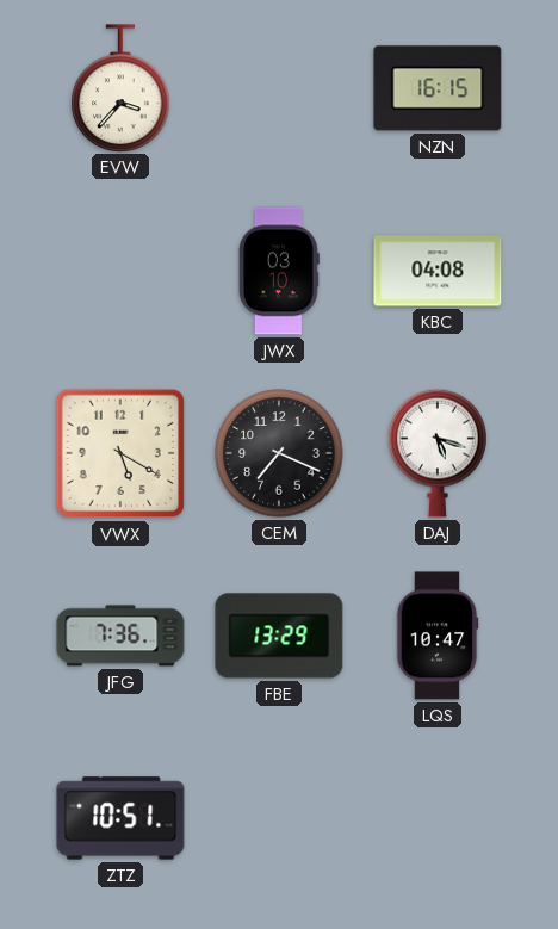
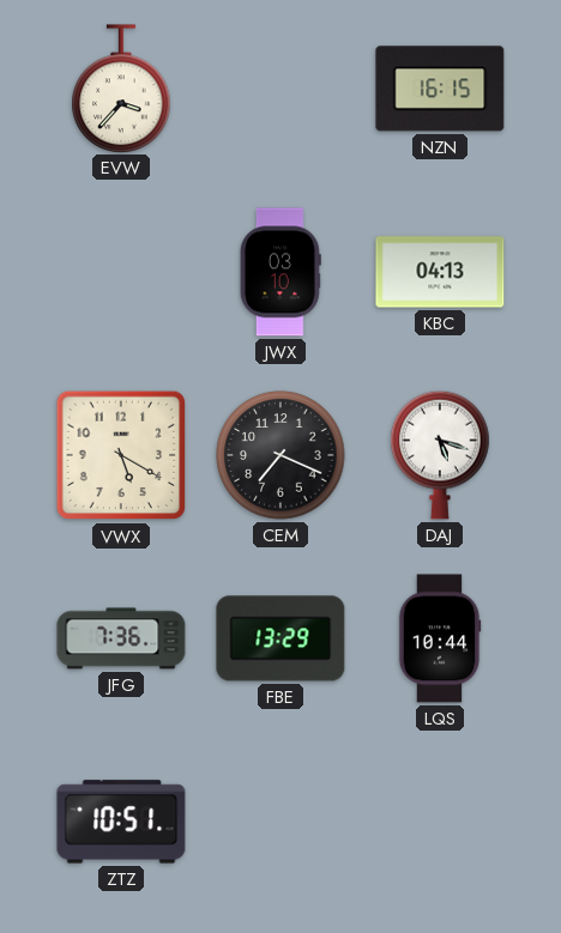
KBC: 04:08 -> 04:13 (440, 272)
LQS: 10:47 -> 10:44 (440, 638)
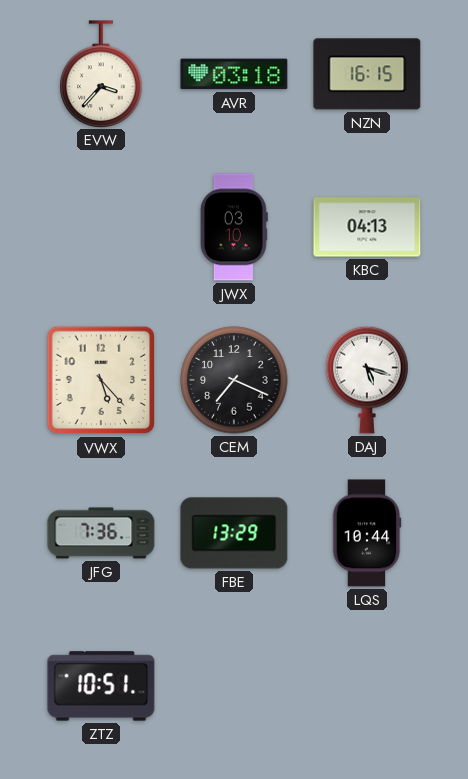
AVR: none -> 03:18 (234, 74)
VWX: 5:20 -> 5:23 (101, 380)
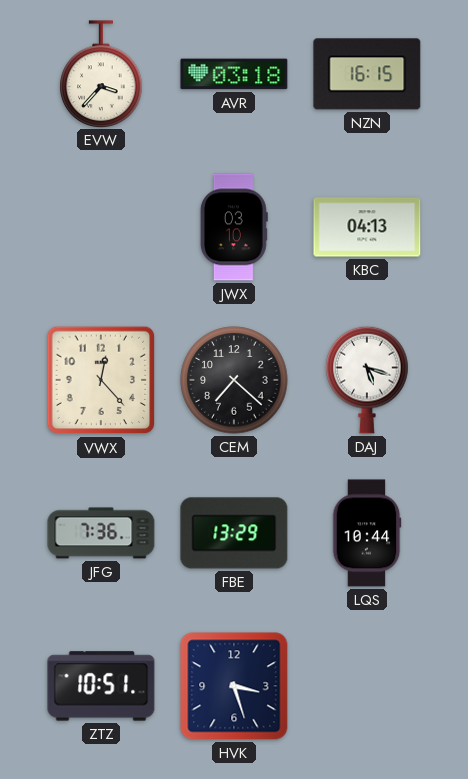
VWX: 5:23 -> 12:23 (101, 380)
CEM: 7:19 -> 7:22 (234, 380)
HVK: none -> 3:27 (234, 686)
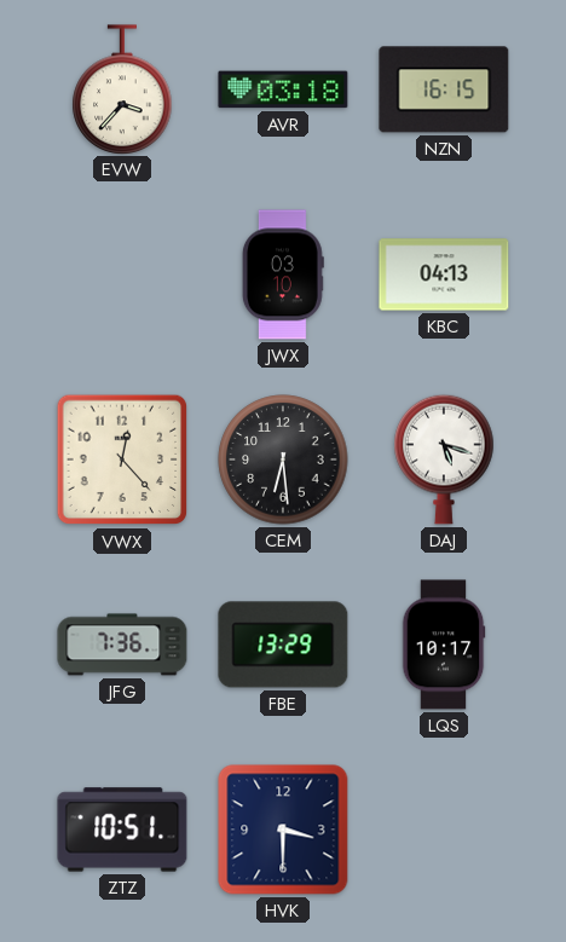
CEM: 7:22 -> 6:29 (283, 460)
LQS: 10:44 -> 10:17 (444, 645)
HVK: 3:27 -> 3:30 (283, 830)
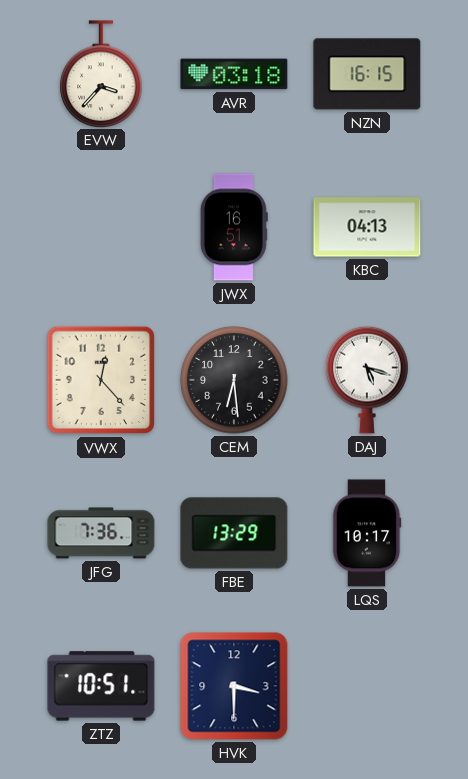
JWX: 03:10 -> 16:51 (234, 227)
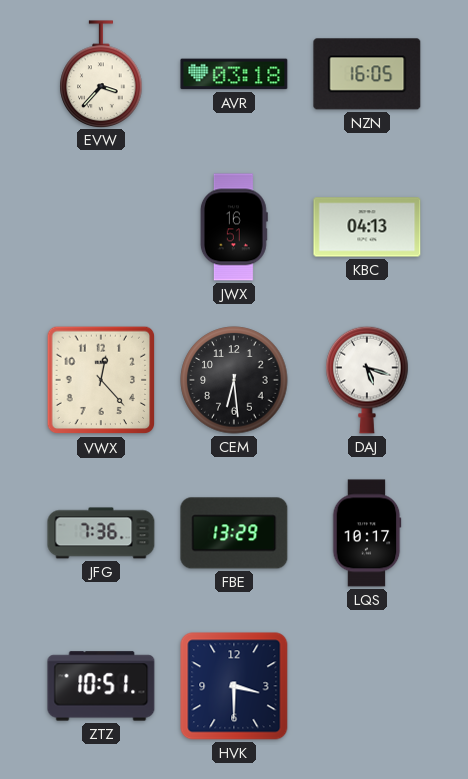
NZN: 16:15 -> 16:05 (367, 74)
